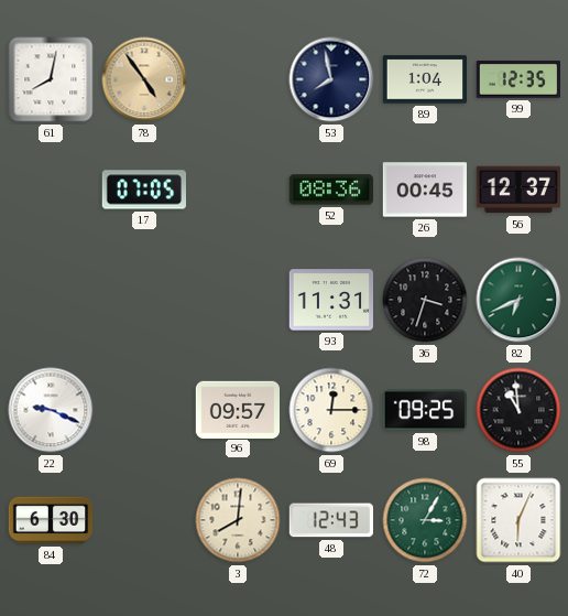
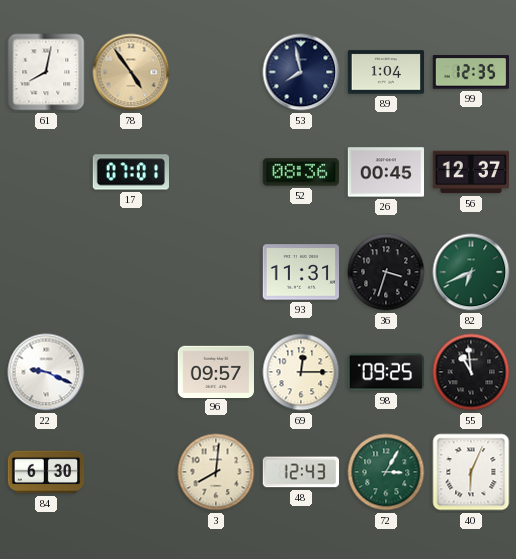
17: 07:05 -> 07:01 (130, 172)
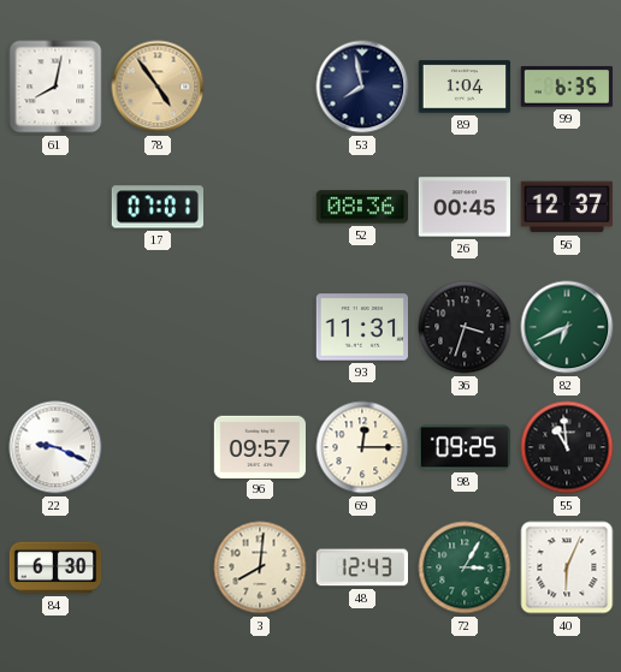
99: 12:35 -> 6:35 (566, 88)
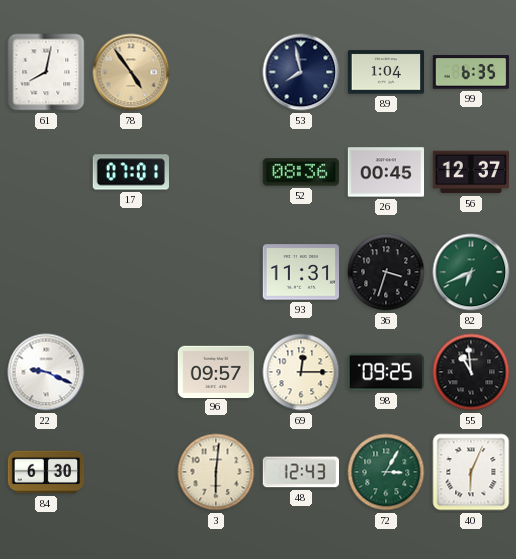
3: 8:01 -> 6:01 (216, 472)
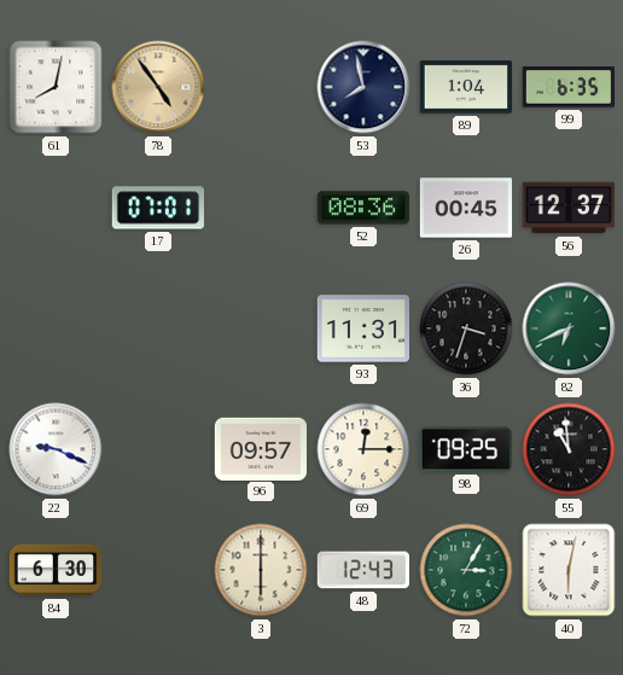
3: 6:01 -> 6:00 (261, 570)
40: 6:04 -> 6:02 (569, 570)
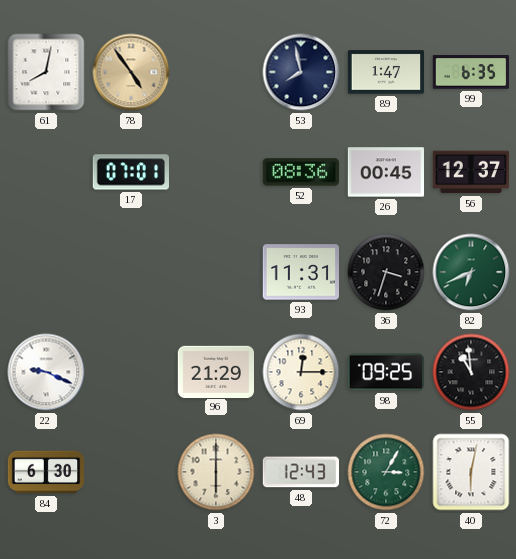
89: 1:04 -> 1:47 (386, 72)
96: 09:57 -> 21:29 (216, 371)
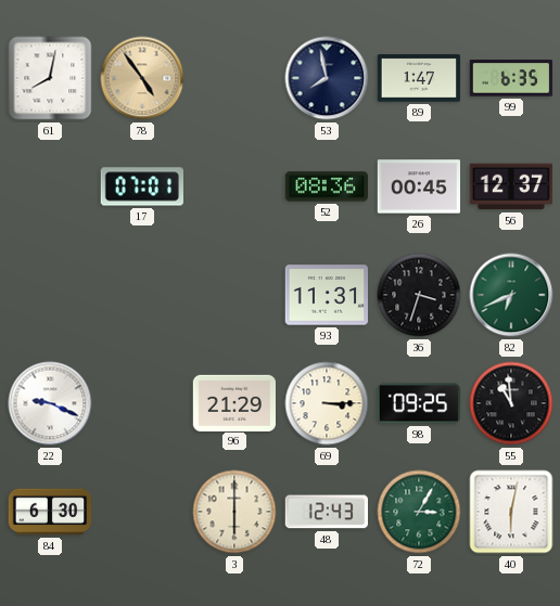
69: 12:15 -> 3:15 (327, 403)
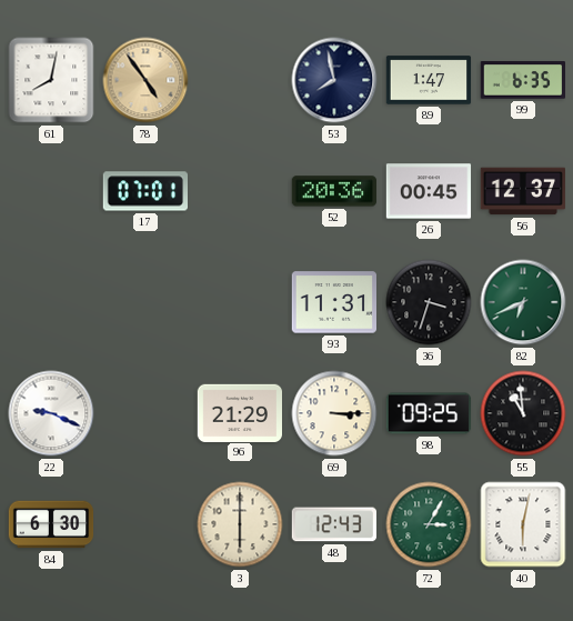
52: 08:36 -> 20:36 (333, 191)
